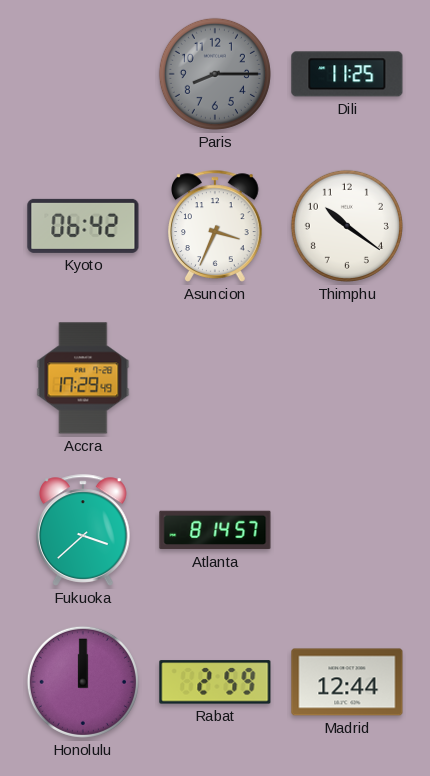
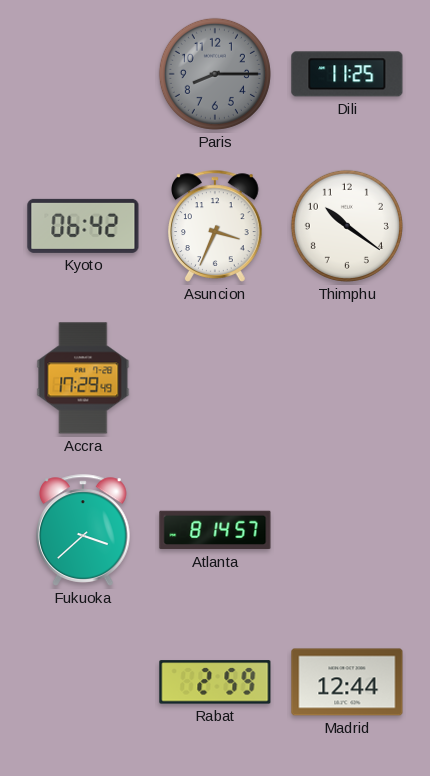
Honolulu: 12:00 -> none (83, 682)
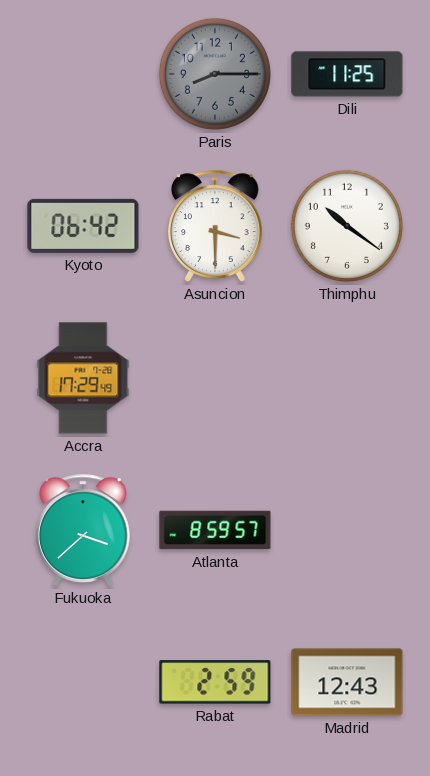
Asuncion: 3:34 -> 3:30 (216, 226)
Atlanta: 8:14 -> 8:59 (215, 530)
Madrid: 12:44 -> 12:43 (347, 682)
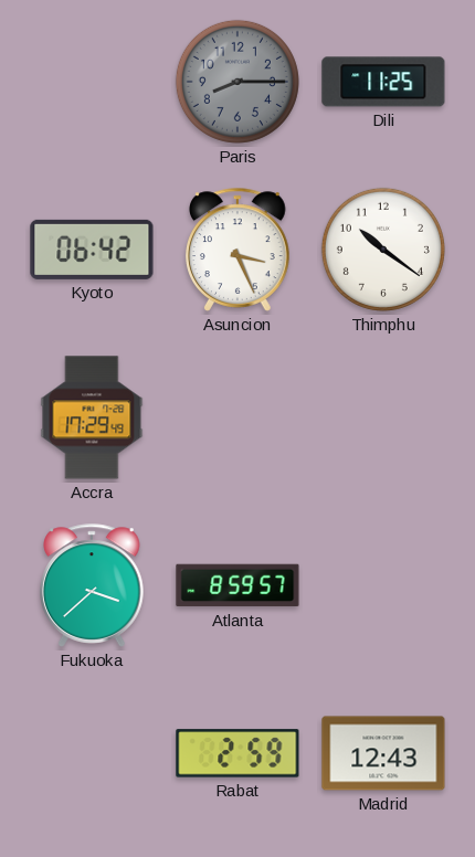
Asuncion: 3:30 -> 3:26 (239, 250)
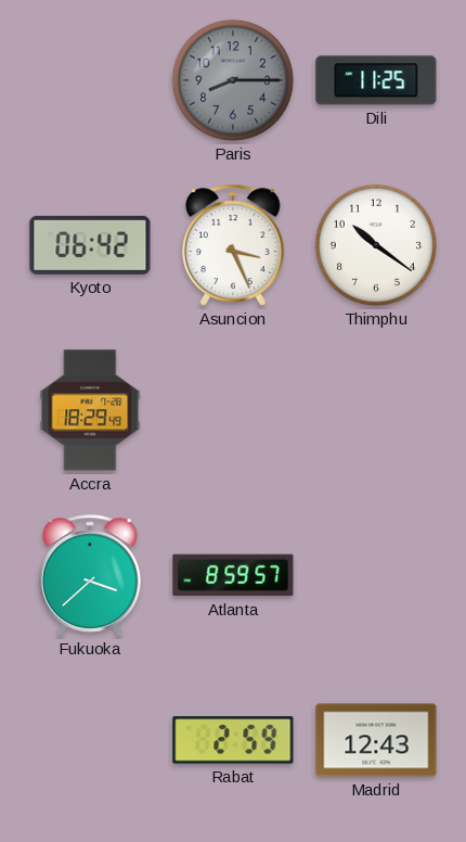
Accra: 17:29 -> 18:29 (90, 410)
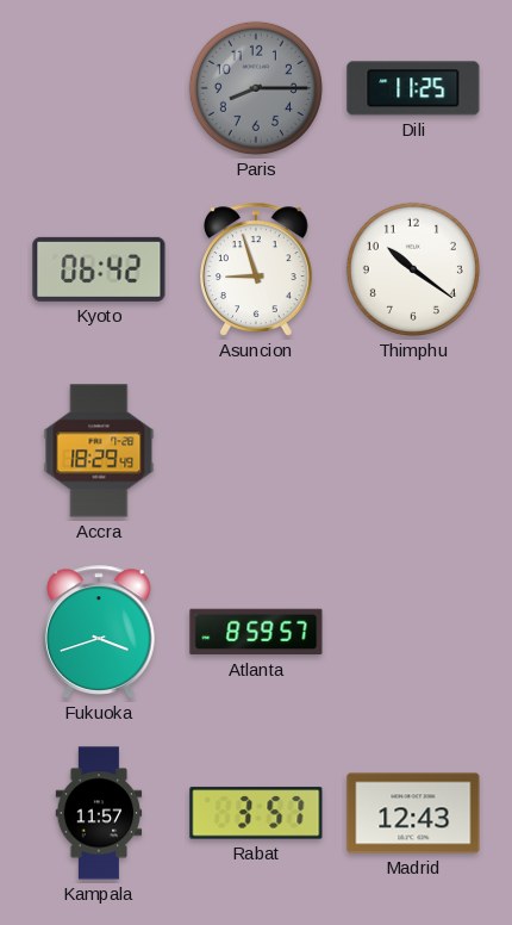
Asuncion: 3:26 -> 8:57 (257, 269)
Fukuoka: 3:38 -> 3:42 (100, 632)
Kampala: none -> 11:57 (99, 813)
Rabat: 2:59 -> 3:57 (256, 813)
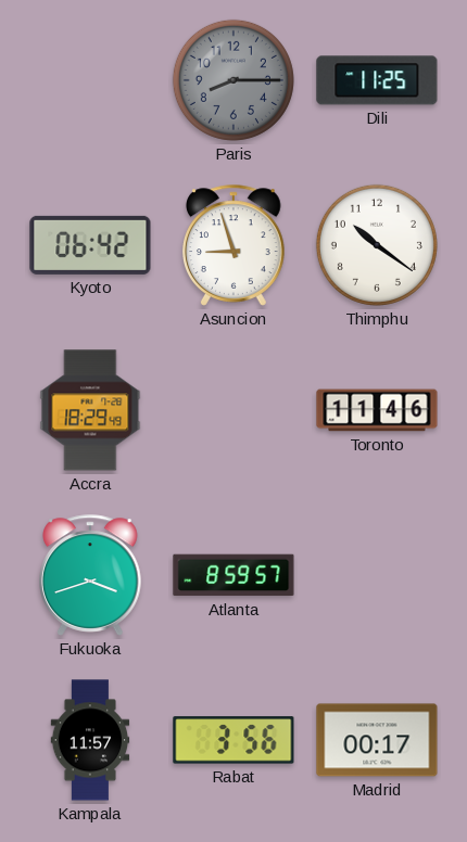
Toronto: none -> 11:46 (377, 410)
Rabat: 3:57 -> 3:56 (233, 740)
Madrid: 12:43 -> 00:17 (377, 740)
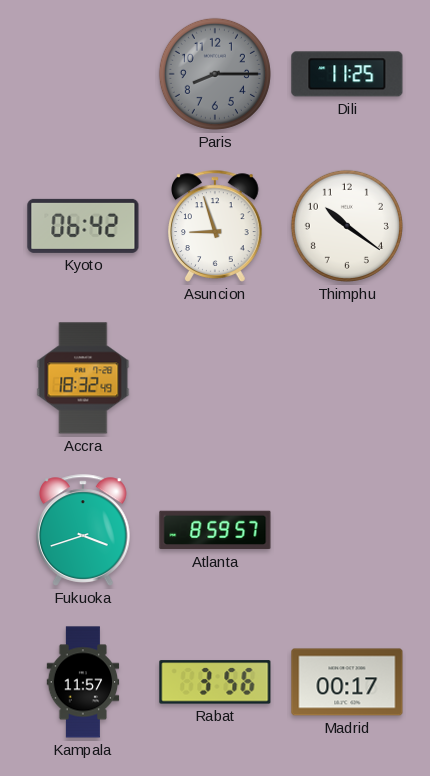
Accra: 18:29 -> 18:32 (83, 378)
Toronto: 11:46 -> none (377, 410)
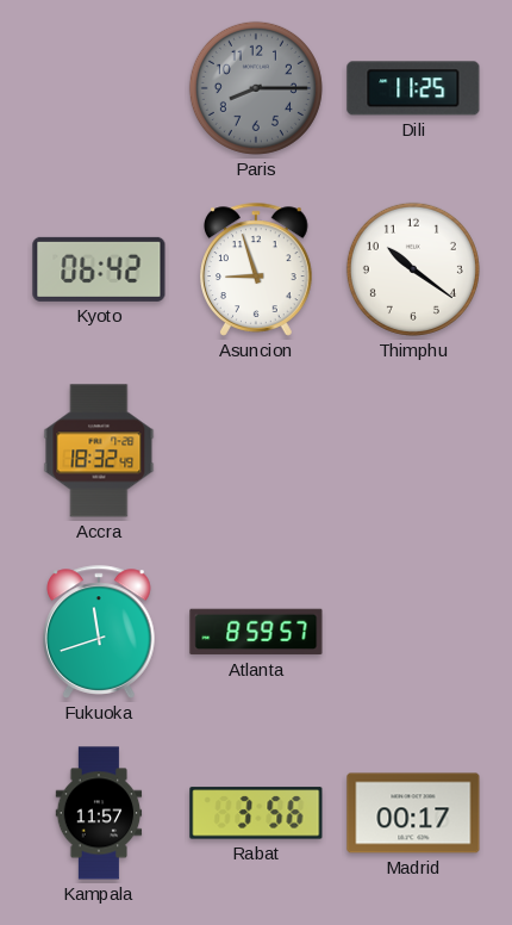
Fukuoka: 3:42 -> 11:42 (100, 632)
